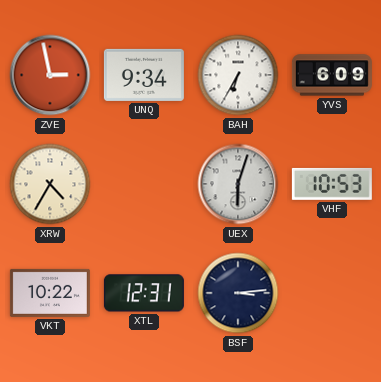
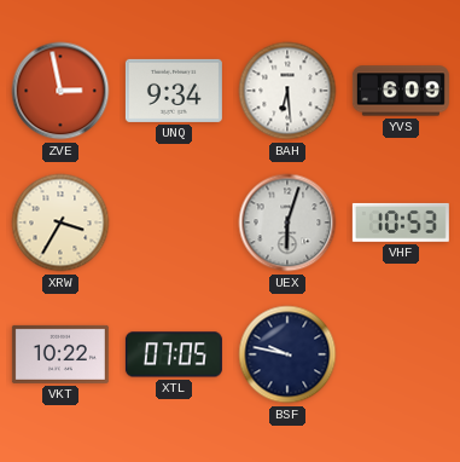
BAH: 6:35 -> 6:29 (287, 91)
XRW: 4:35 -> 3:35 (60, 223)
XTL: 12:31 -> 07:05 (174, 354)
BSF: 3:14 -> 9:47 (287, 354)
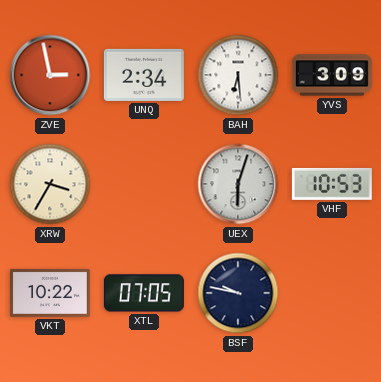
UNQ: 9:34 -> 2:34 (144, 75)
YVS: 6:09 -> 3:09 (332, 75)
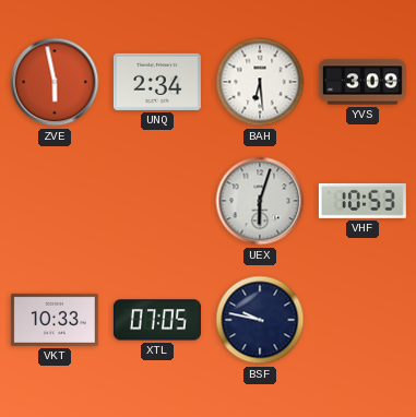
ZVE: 2:58 -> 5:58 (55, 82)
XRW: 3:35 -> none (50, 184)
VKT: 10:22 -> 10:33 (55, 320)
